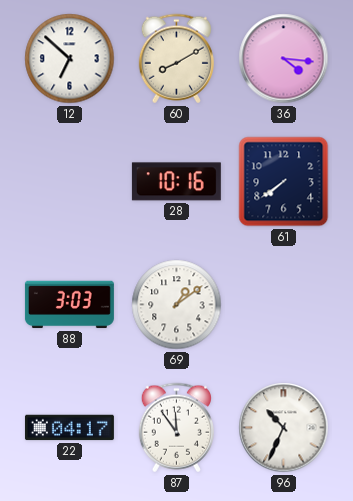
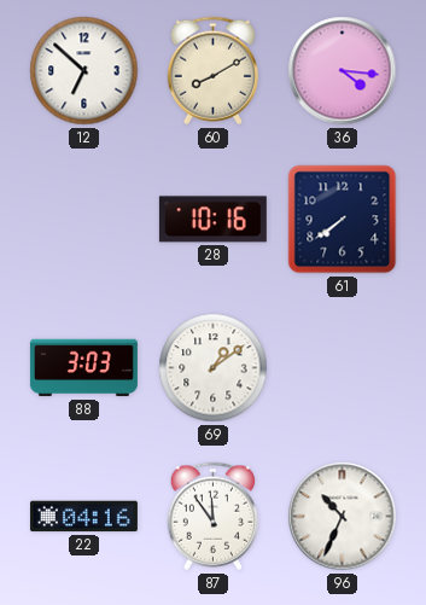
22: 04:17 -> 04:16 (83, 517)
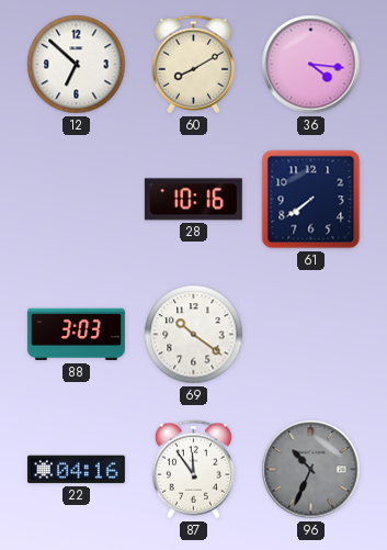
69: 1:09 -> 10:21 (194, 335)
96 dial: white -> grey (311, 470)
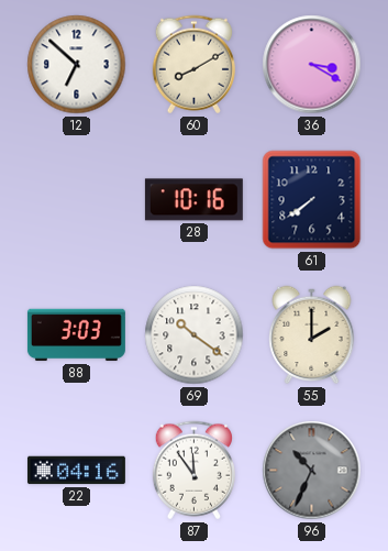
36: 4:16 -> 3:20 (312, 65)
55: none -> 2:00 (312, 335)
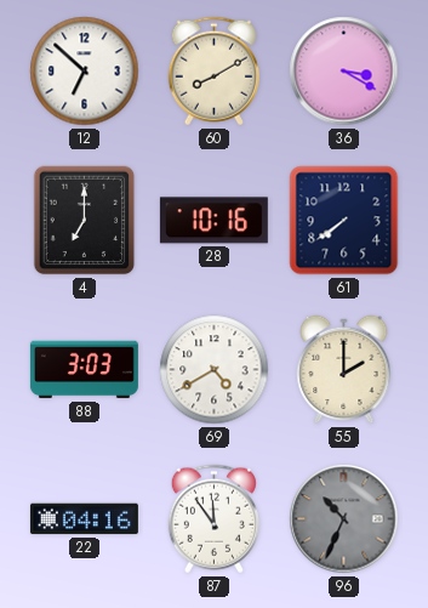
4: none -> 7:00 (85, 221)
69: 10:21 -> 4:40 (215, 370)
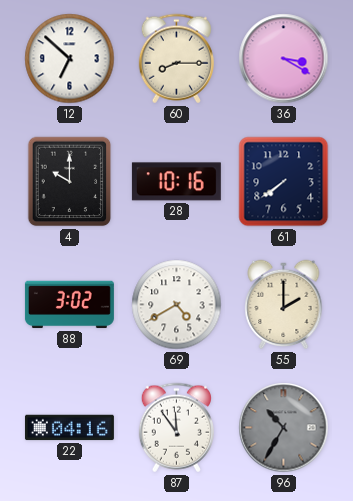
60: 8:10 -> 8:15 (176, 59)
4: 7:00 -> 10:00 (70, 182)
88: 3:03 -> 3:02 (69, 305)
96: 10:34 -> 10:35 (284, 428)
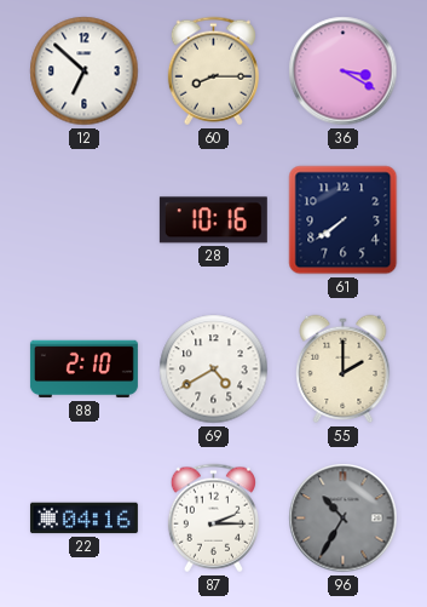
4: 10:00 -> none (70, 182)
88: 3:02 -> 2:10 (83, 370)
87: 11:54 -> 2:15 (213, 519)
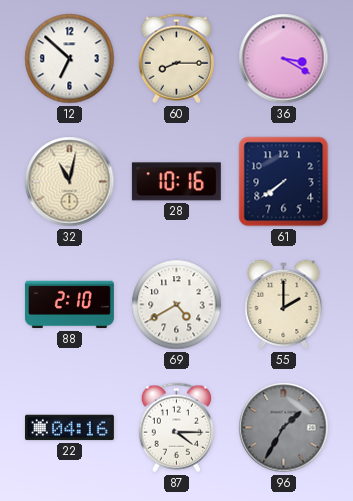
32: none -> 11:02 (70, 182)
87: 2:15 -> 4:15 (176, 428)
96: 10:35 -> 1:35 (284, 428)
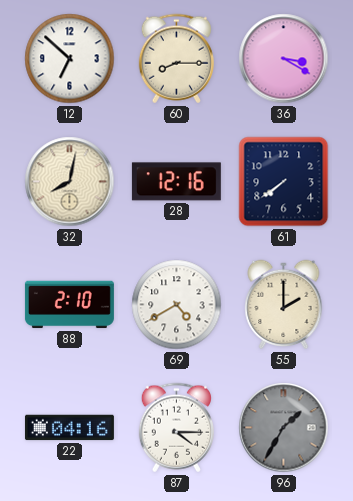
32: 11:02 -> 8:02 (70, 182)
28: 10:16 -> 12:16 (176, 182)
